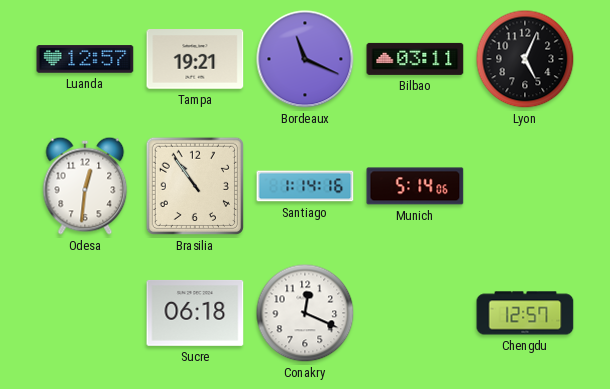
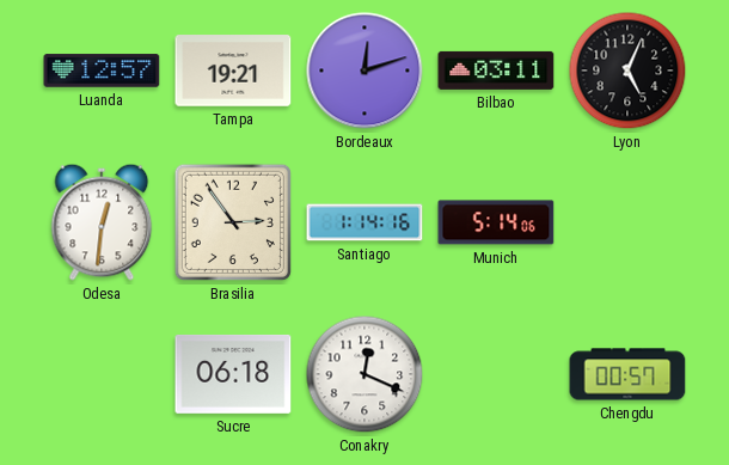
Bordeaux: 11:19 -> 12:12 (364, 71)
Brasilia: 10:54 -> 2:54 (233, 222)
Chengdu: 12:57 -> 00:57 (627, 374)
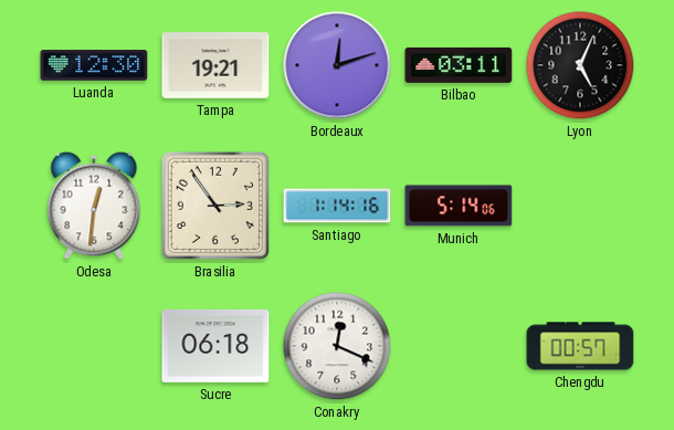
Luanda: 12:57 -> 12:30 (94, 65)
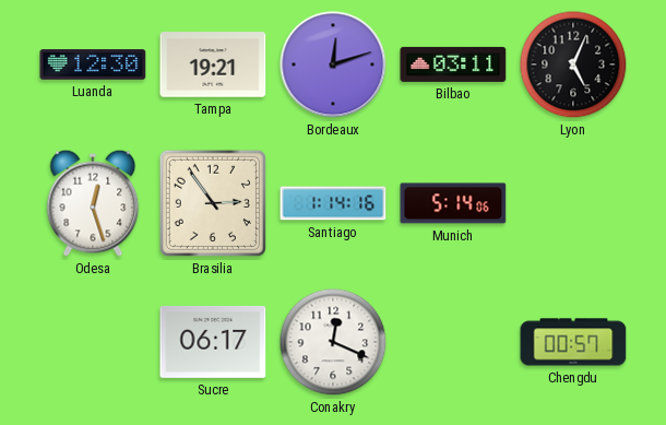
Odesa: 12:31 -> 12:27 (93, 203)
Sucre: 06:18 -> 06:17 (213, 342)
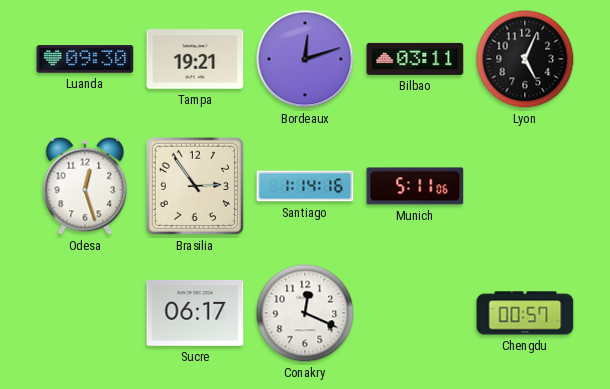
Luanda: 12:30 -> 09:30 (85, 59)
Munich: 5:14 -> 5:11 (415, 186)
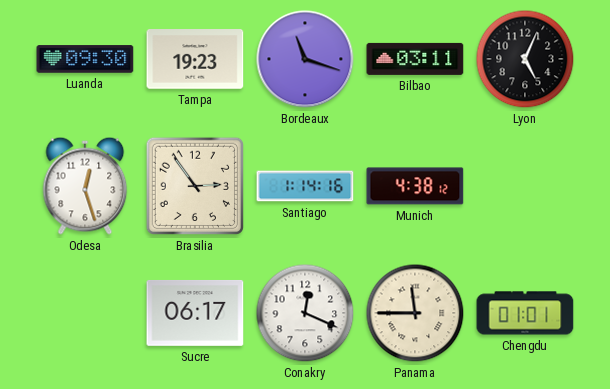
Tampa: 19:21 -> 19:23 (195, 59)
Bordeaux: 12:12 -> 11:18 (305, 59)
Munich: 5:11 -> 4:38 (415, 186)
Panama: none -> 11:45 (415, 313)
Chengdu: 00:57 -> 01:01 (525, 313)
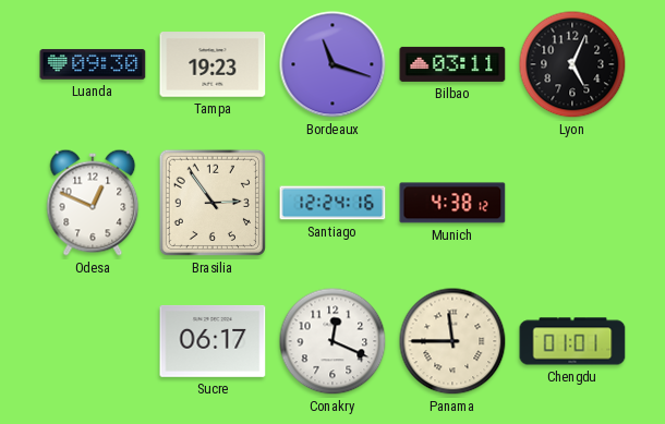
Odesa: 12:27 -> 12:49 (93, 203)
Santiago: 1:14 -> 12:24 (332, 203)
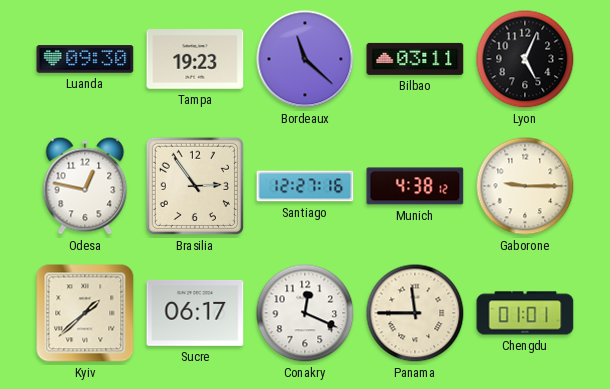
Bordeaux: 11:18 -> 11:22 (305, 59)
Odesa: 12:49 -> 12:47 (85, 186)
Santiago: 12:24 -> 12:27 (305, 186)
Gaborone: none -> 9:15 (525, 186)
Kyiv: none -> 1:38 (85, 313)
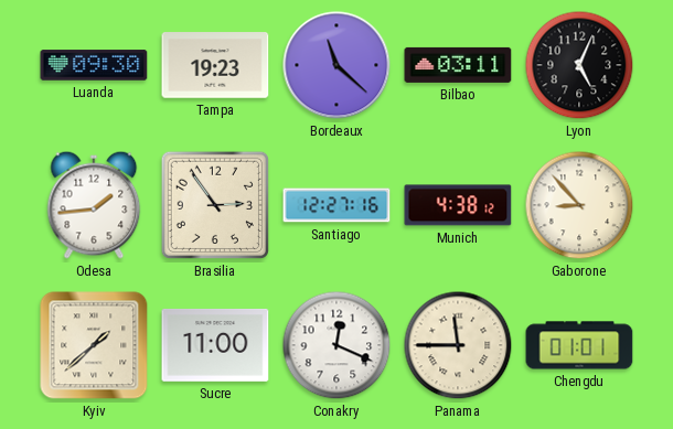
Odesa: 12:47 -> 1:44 (94, 205)
Gaborone: 9:15 -> 8:53 (579, 205)
Sucre: 06:17 -> 11:00 (215, 345)
